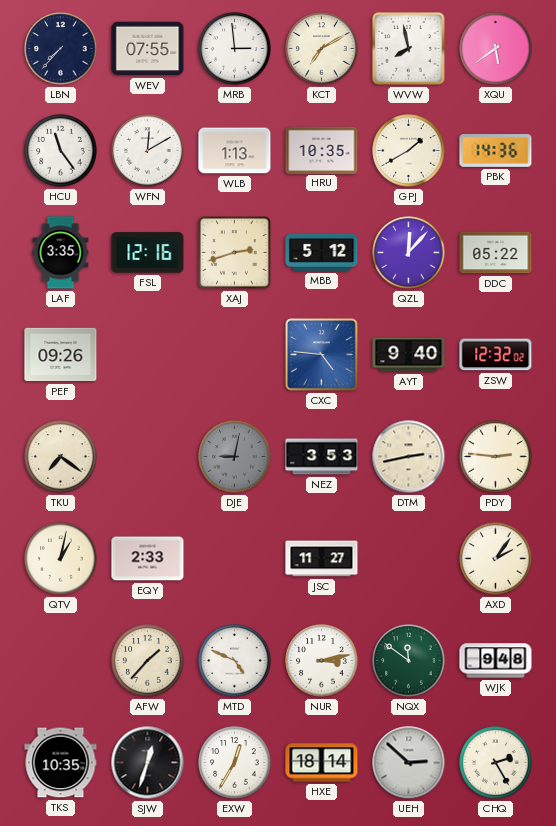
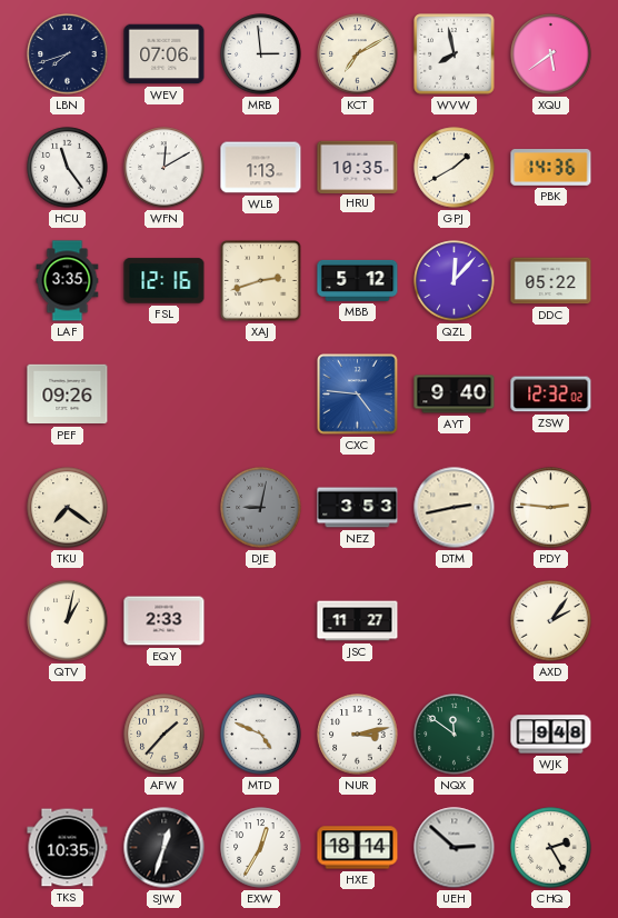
LBN: 7:37 -> 7:42 (68, 54)
WEV: 07:55 -> 07:06 (165, 54)
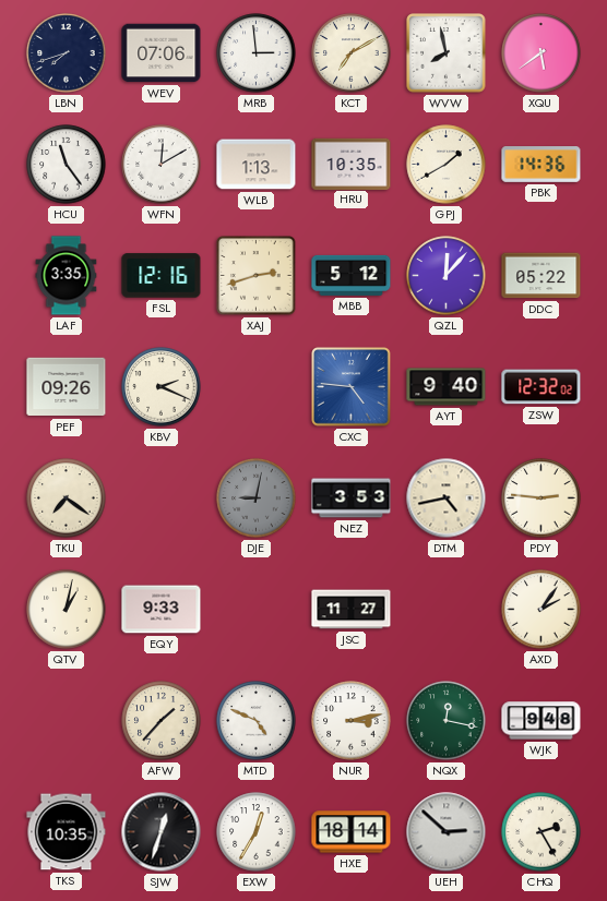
KBV: none -> 2:19 (162, 387)
DTM: 2:43 -> 4:43 (447, 498)
EQY: 2:33 -> 9:33 (162, 610)
NQX: 11:51 -> 12:17 (447, 721)
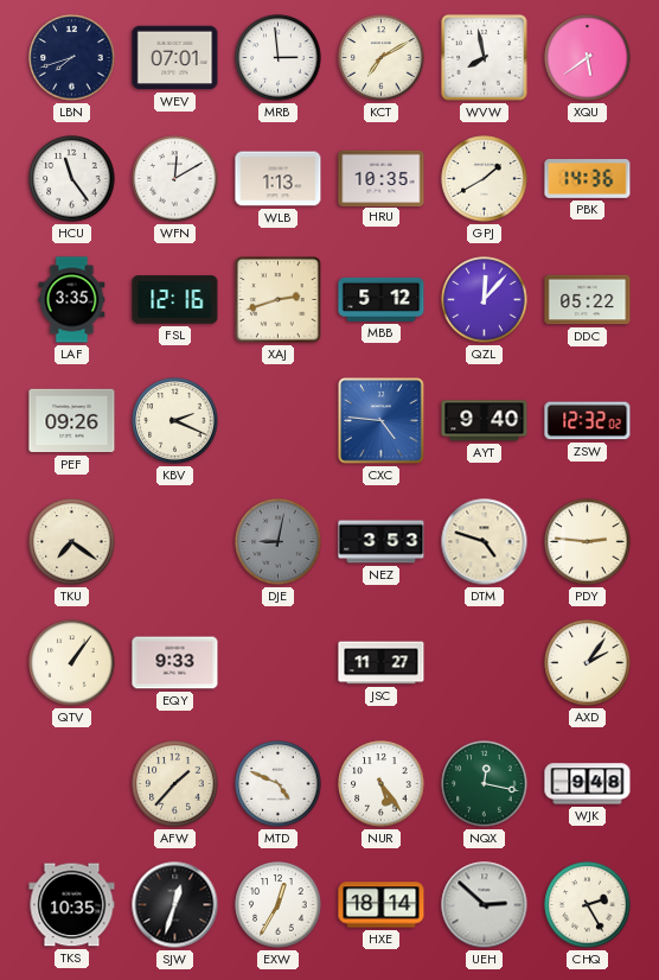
WEV: 07:06 -> 07:01 (175, 58)
DTM: 4:43 -> 4:48 (485, 542)
QTV: 1:02 -> 1:06 (72, 663)
NUR: 3:13 -> 5:24 (382, 784)
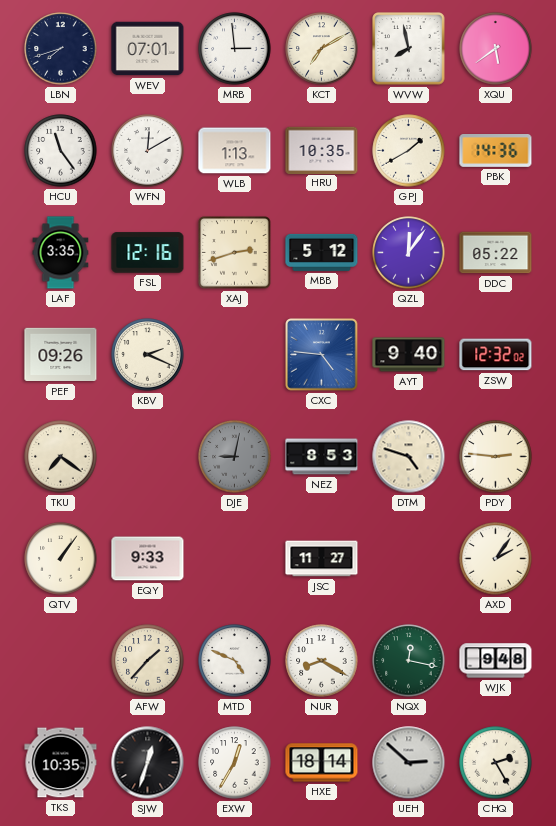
QZL: 12:07 -> 12:06 (409, 253)
NEZ: 3:53 -> 8:53 (322, 457)
NUR: 5:24 -> 8:20 (322, 661)
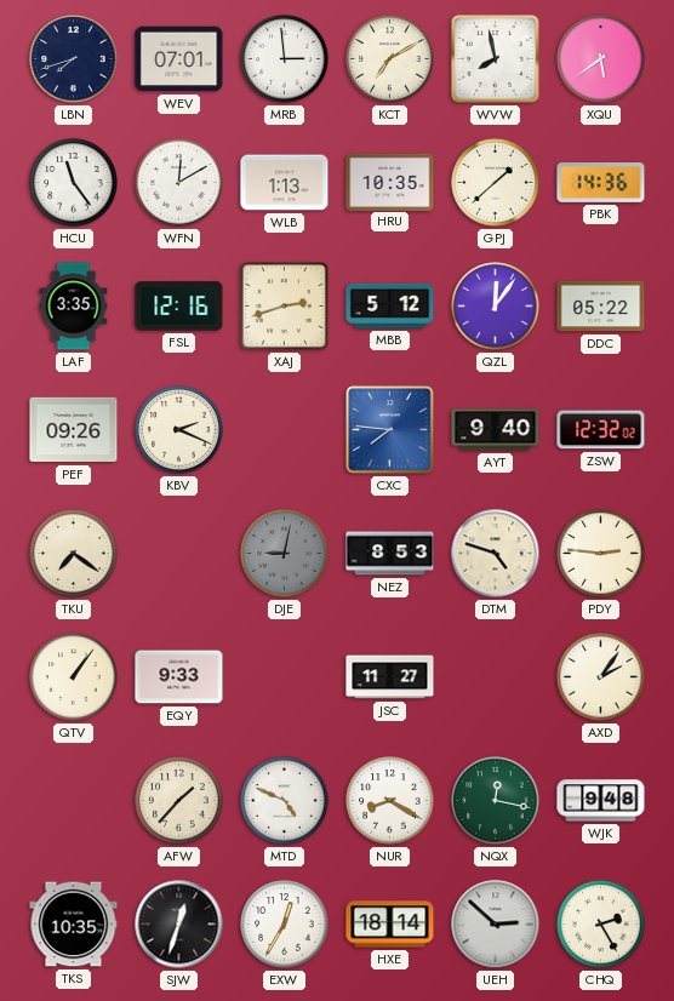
GPJ: 1:40 -> 1:38 (496, 183)
CXC: 4:46 -> 7:46 (390, 430)
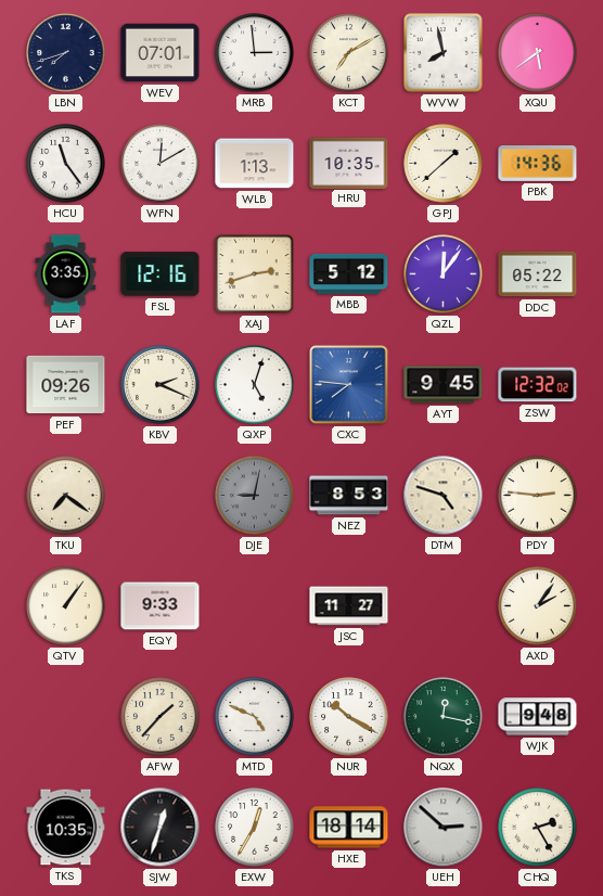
QXP: none -> 5:03 (255, 385)
AYT: 9:40 -> 9:45 (444, 385)
NUR: 8:20 -> 10:20 (349, 717)
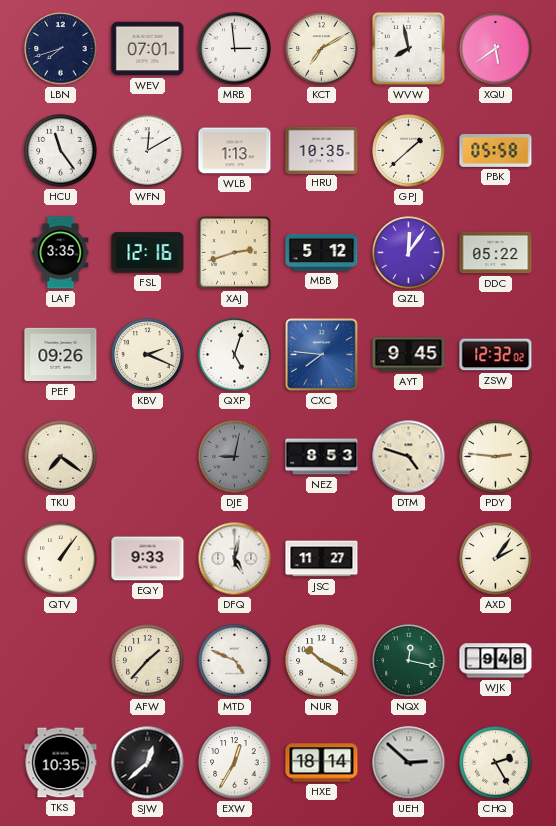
PBK: 14:36 -> 05:58 (496, 151)
DFQ: none -> 5:02 (235, 559)
SJW: 12:33 -> 12:38 (148, 763)
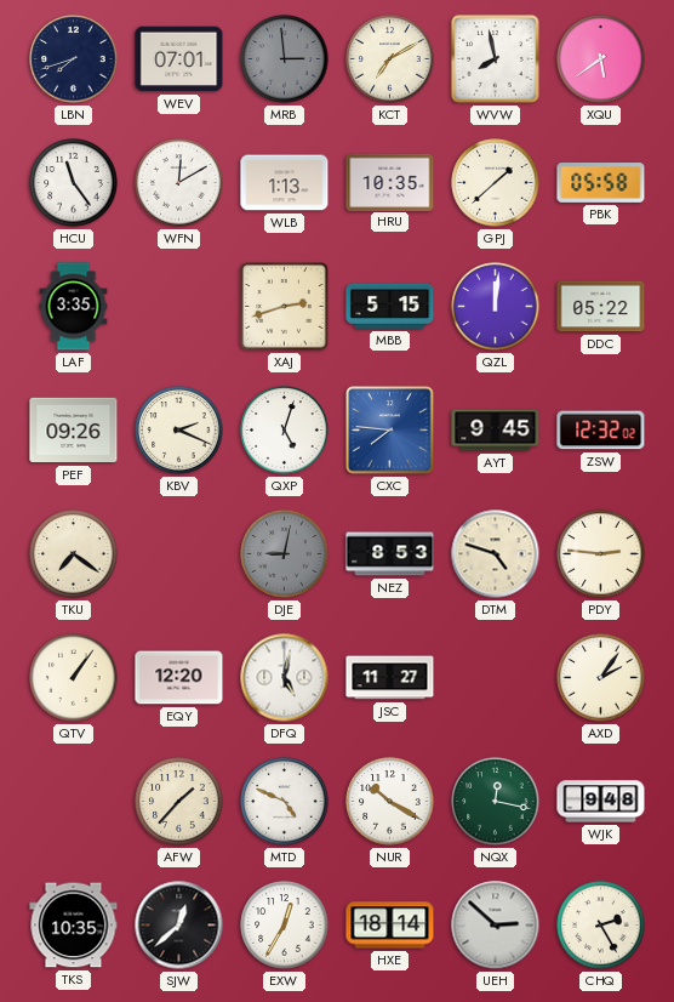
MRB dial: white -> grey (285, 59)
FSL: 12:16 -> none (148, 253)
MBB: 5:12 -> 5:15 (390, 306)
QZL: 12:06 -> 12:01 (496, 307)
EQY: 9:33 -> 12:20 (179, 678)
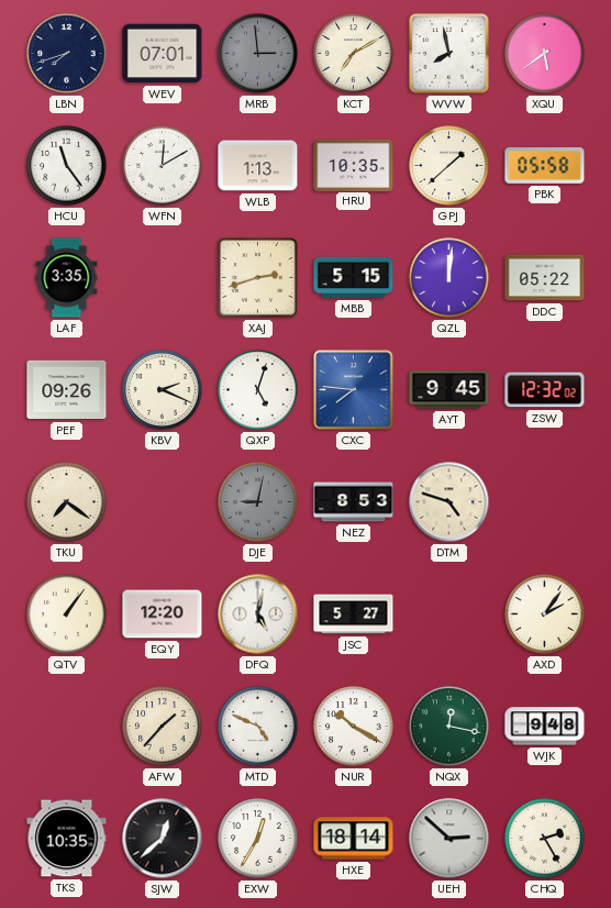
PDY: 2:46 -> none (601, 554)
JSC: 11:27 -> 5:27 (354, 614)
